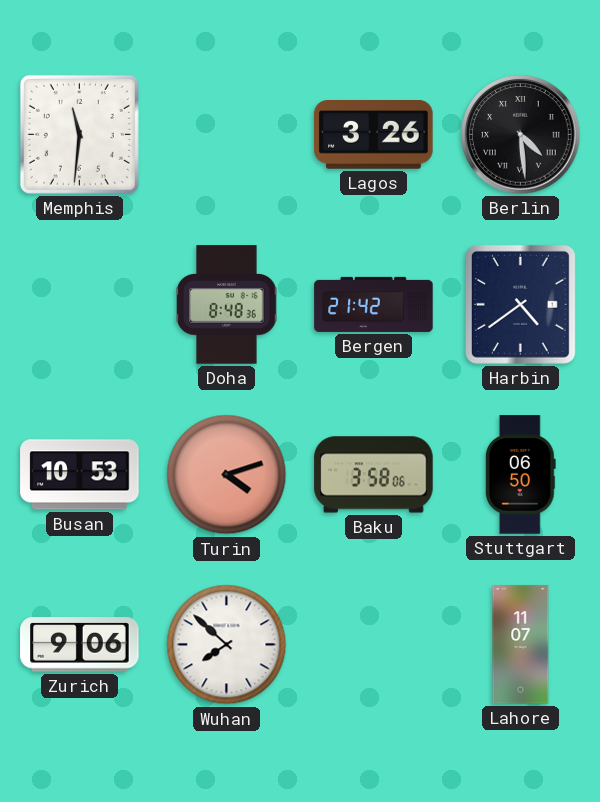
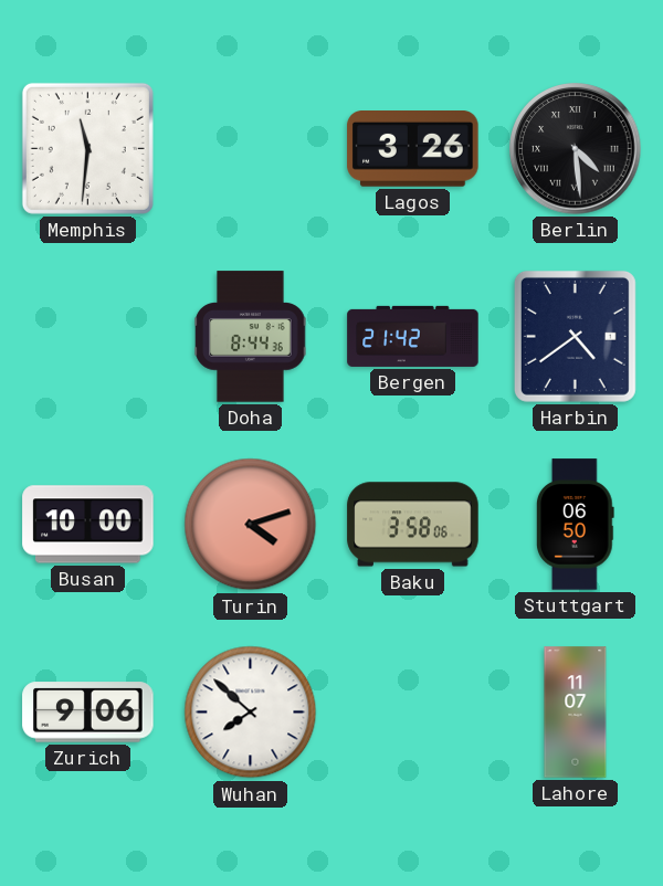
Doha: 8:48 -> 8:44 (251, 337)
Busan: 10:53 -> 10:00 (88, 525)
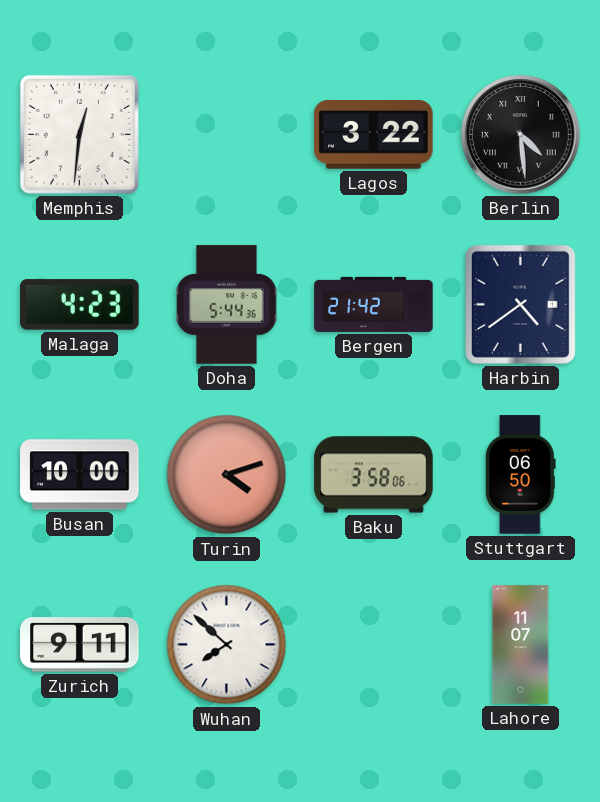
Memphis: 11:31 -> 12:31 (79, 134)
Lagos: 3:26 -> 3:22 (374, 135)
Malaga: none -> 4:23 (80, 305)
Doha: 8:44 -> 5:44 (227, 305)
Zurich: 9:06 -> 9:11 (80, 645)
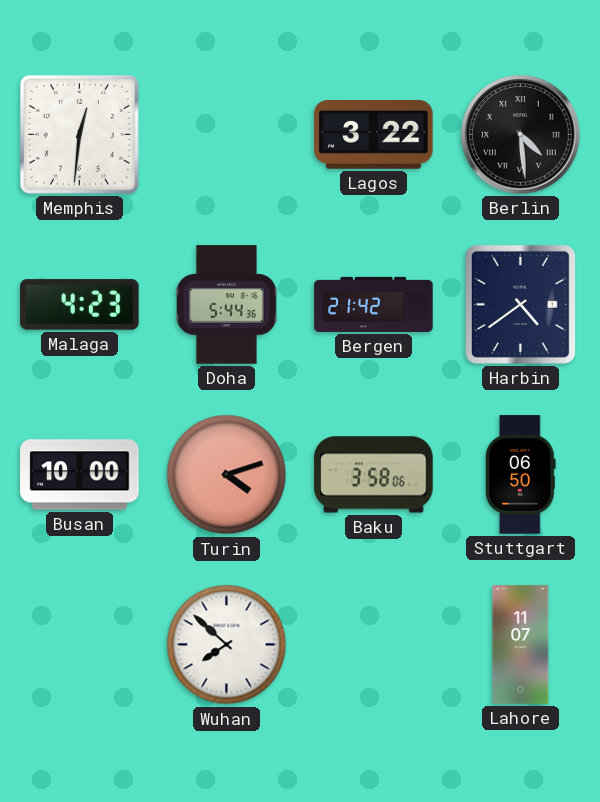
Zurich: 9:11 -> none (80, 645)
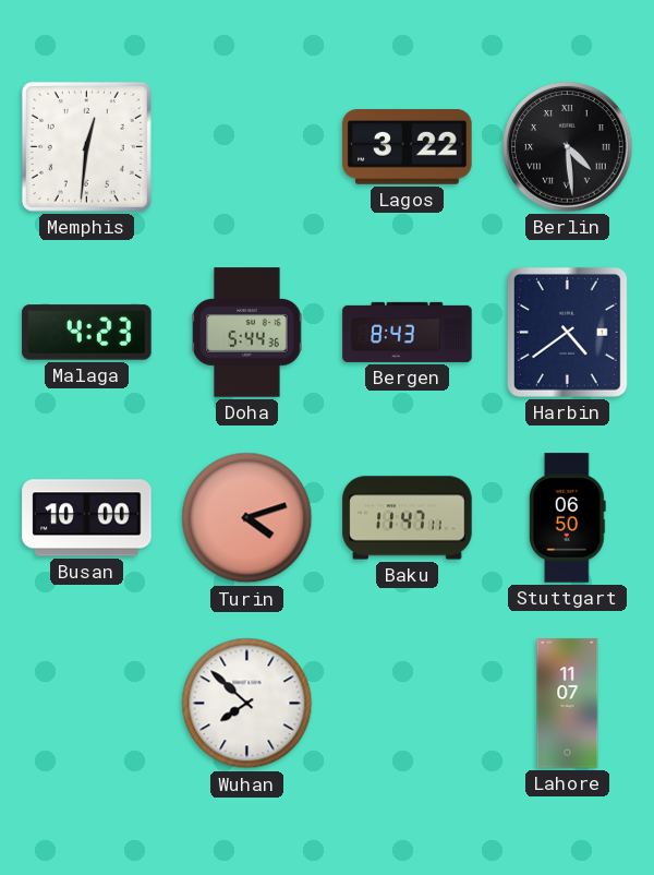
Bergen: 21:42 -> 8:43 (408, 332)
Baku: 3:58 -> 11:47 (408, 518)
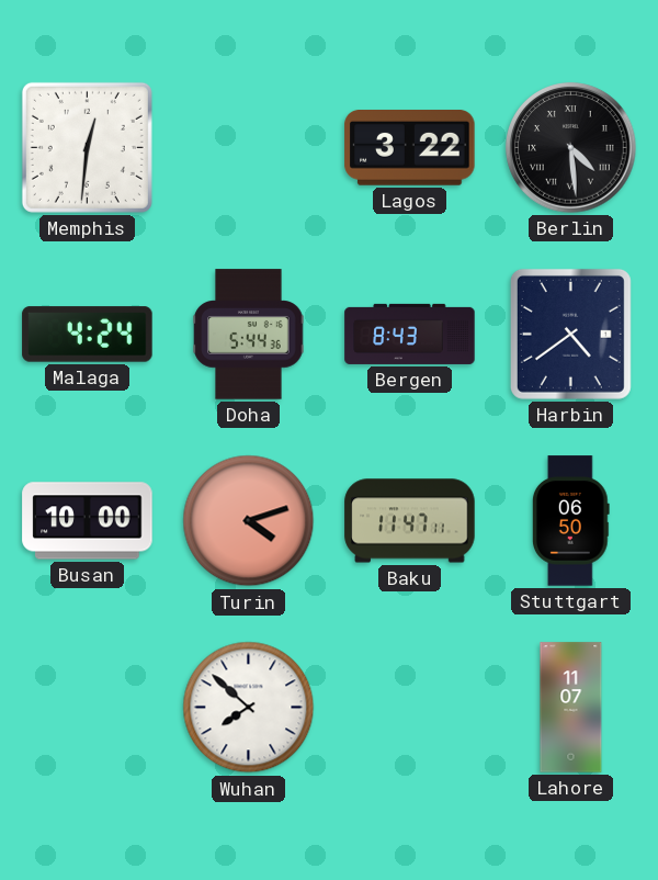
Malaga: 4:23 -> 4:24 (88, 335)
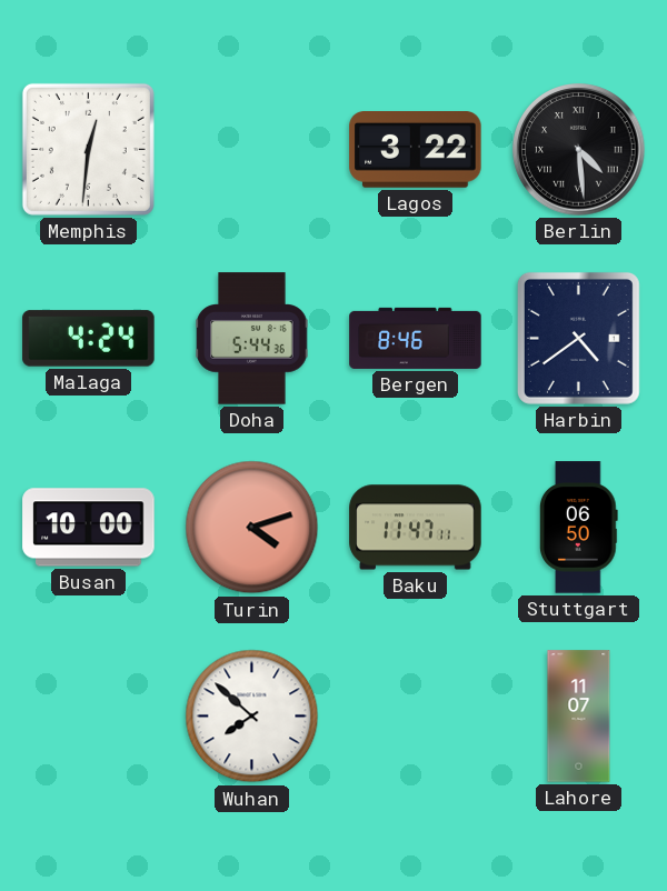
Bergen: 8:43 -> 8:46 (416, 338)
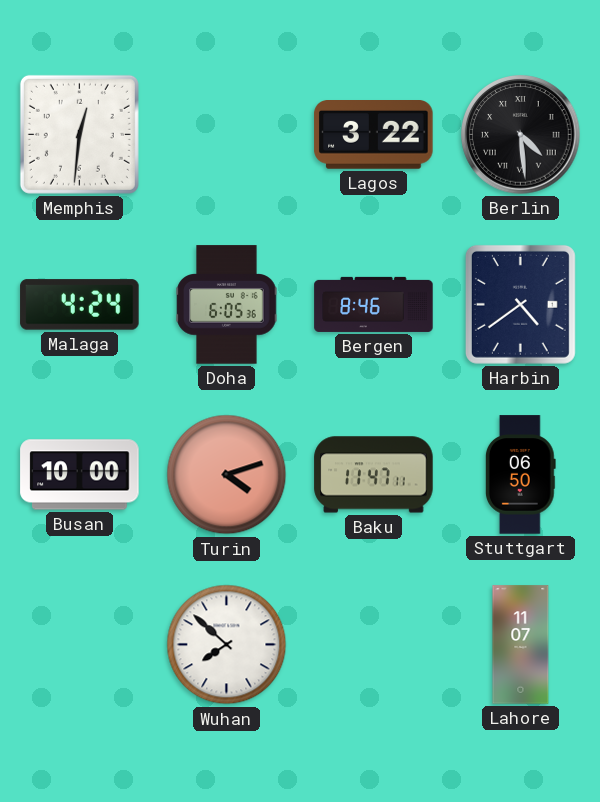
Doha: 5:44 -> 6:05 (227, 305)
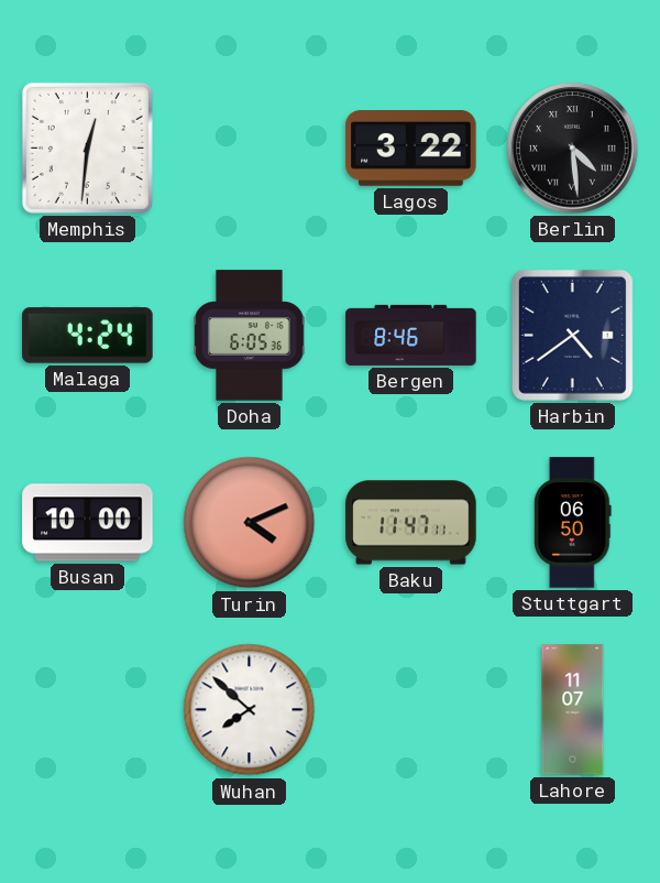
Turin: 4:12 -> 4:11 (250, 523)
